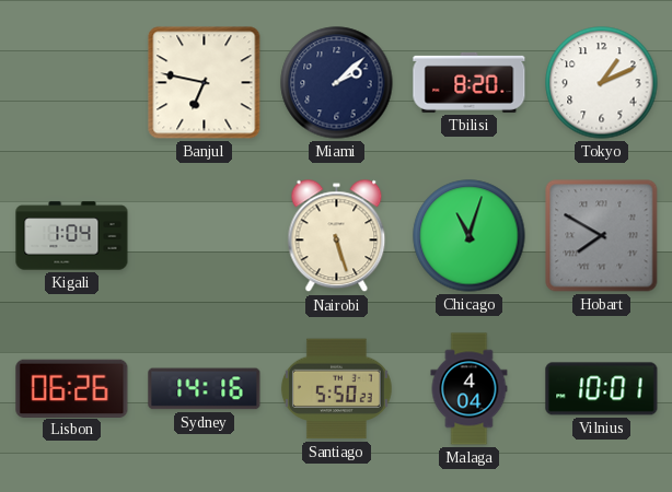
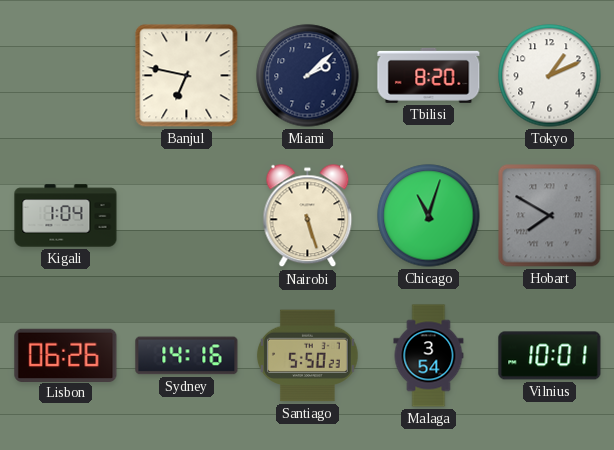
Malaga: 4:04 -> 3:54 (429, 356)
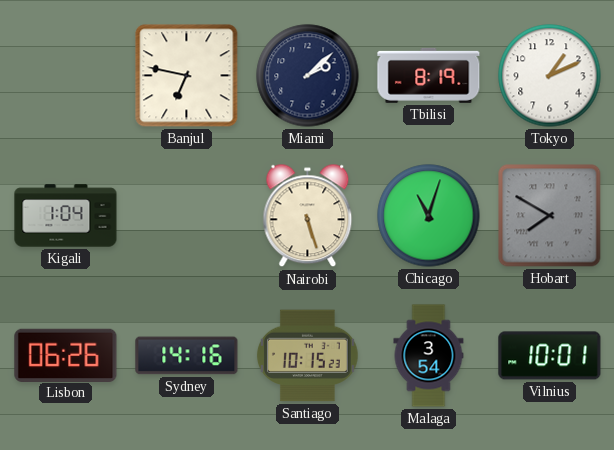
Tbilisi: 8:20 -> 8:19 (429, 75)
Santiago: 5:50 -> 10:15 (307, 356)
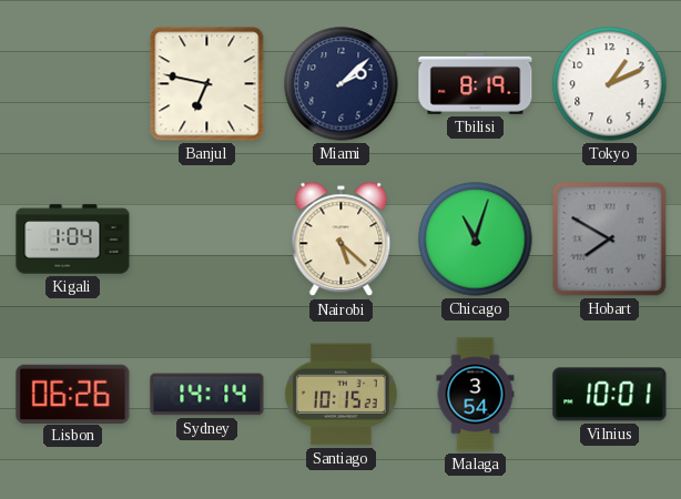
Nairobi: 5:27 -> 5:22 (342, 240)
Sydney: 14:16 -> 14:14 (207, 395)
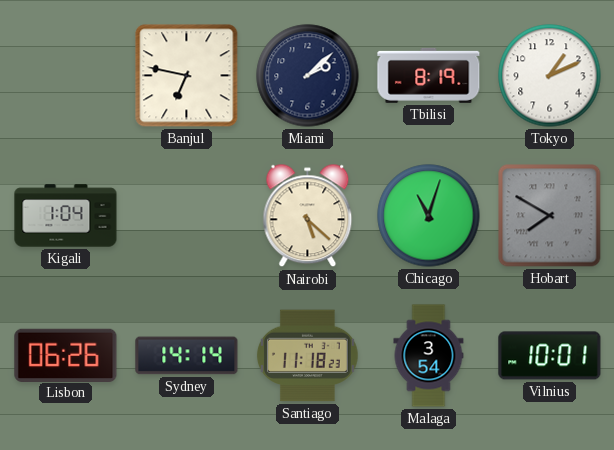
Santiago: 10:15 -> 11:18 (307, 356)
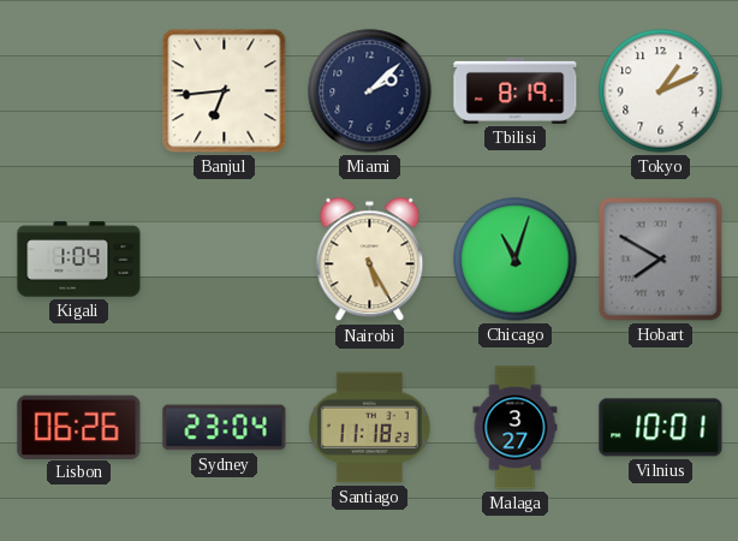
Banjul: 6:47 -> 6:44 (225, 91)
Nairobi: 5:22 -> 5:25 (370, 260)
Sydney: 14:14 -> 23:04 (225, 428)
Malaga: 3:54 -> 3:27 (516, 428)
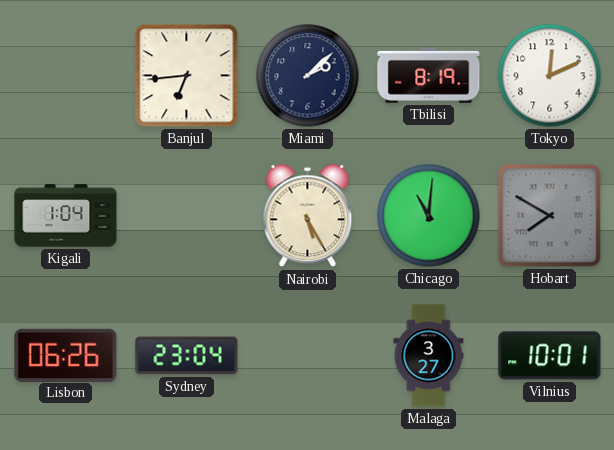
Tokyo: 1:11 -> 12:11 (550, 76)
Chicago: 11:03 -> 11:01 (429, 216)
Santiago: 11:18 -> none (369, 428)
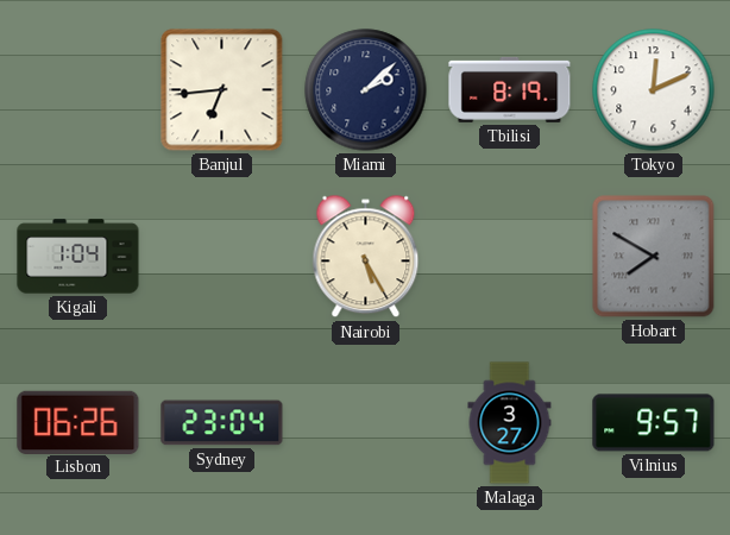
Chicago: 11:01 -> none (429, 216)
Vilnius: 10:01 -> 9:57 (654, 423)
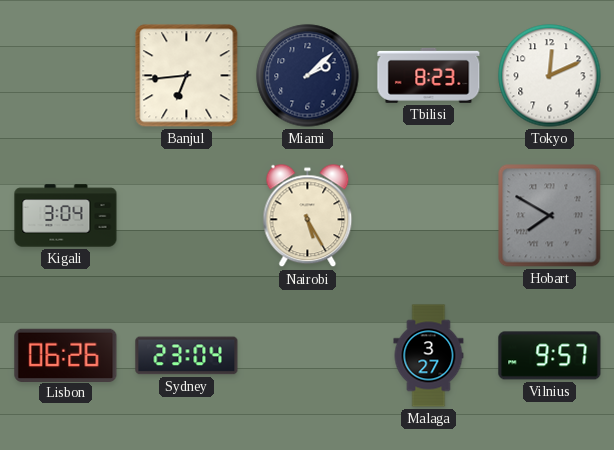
Tbilisi: 8:19 -> 8:23 (429, 75)
Kigali: 1:04 -> 3:04 (66, 216)
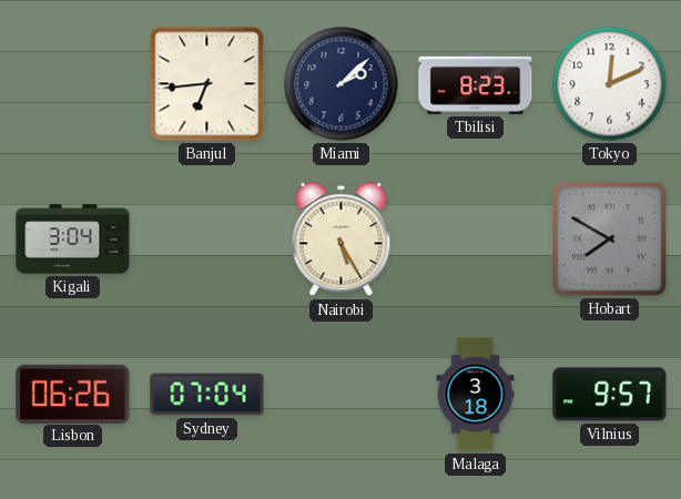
Sydney: 23:04 -> 07:04 (207, 395)
Malaga: 3:27 -> 3:18 (476, 395)
